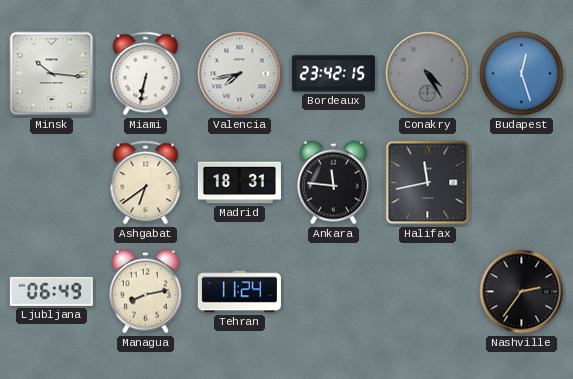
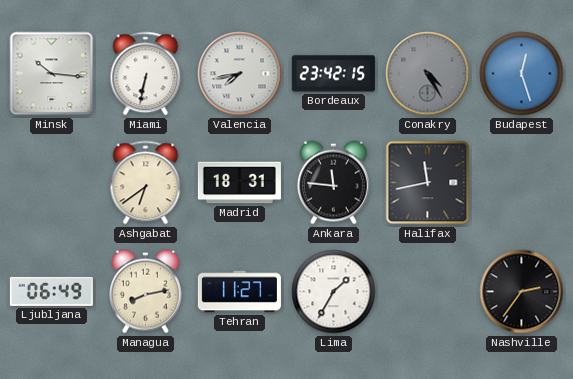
Tehran: 11:24 -> 11:27 (239, 292)
Lima: none -> 1:35 (334, 292)
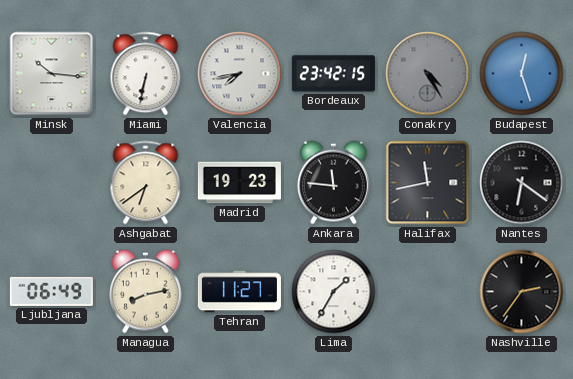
Madrid: 18:31 -> 19:23 (239, 183)
Nantes: none -> 6:21 (522, 183)
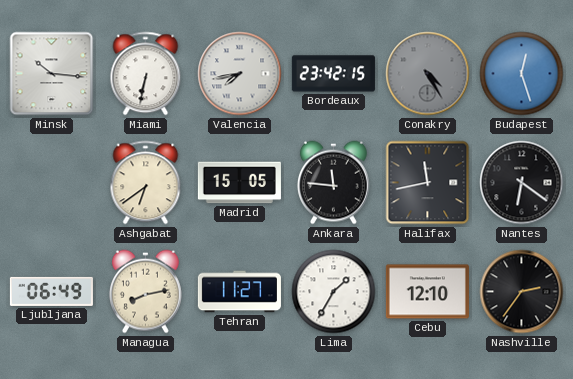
Madrid: 19:23 -> 15:05 (239, 183)
Cebu: none -> 12:10 (427, 292)
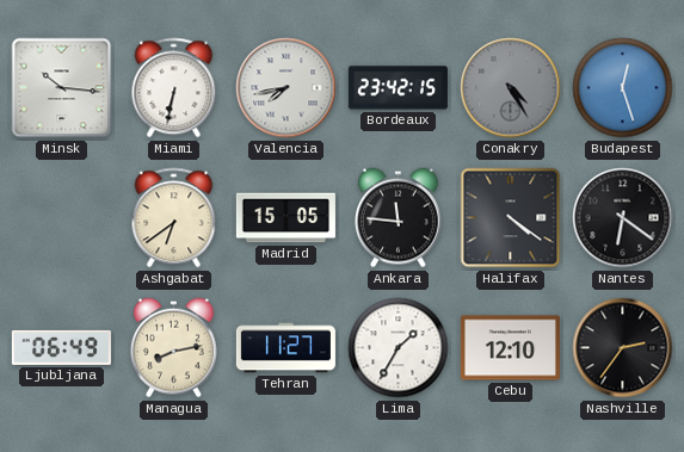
Halifax: 11:43 -> 4:21 (511, 218)
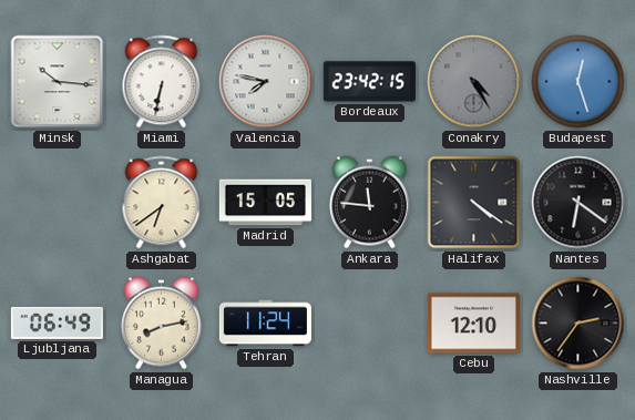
Valencia: 7:43 -> 7:47 (266, 82)
Tehran: 11:27 -> 11:24 (265, 324)
Lima: 1:35 -> none (399, 348)
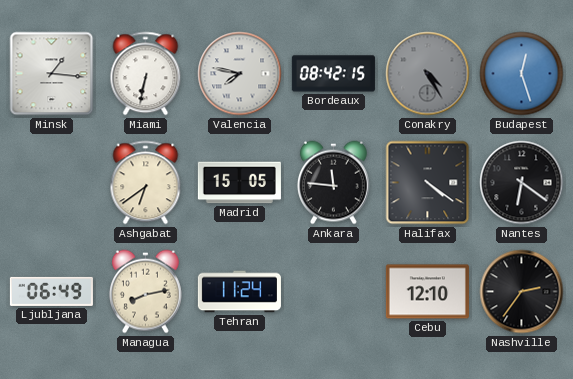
Minsk: 10:16 -> 1:16 (52, 74)
Bordeaux: 23:42 -> 08:42 (333, 74)
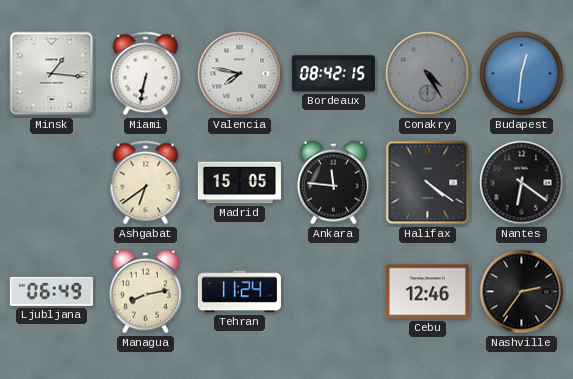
Budapest: 12:27 -> 12:31 (522, 74)
Cebu: 12:10 -> 12:46 (427, 292)
